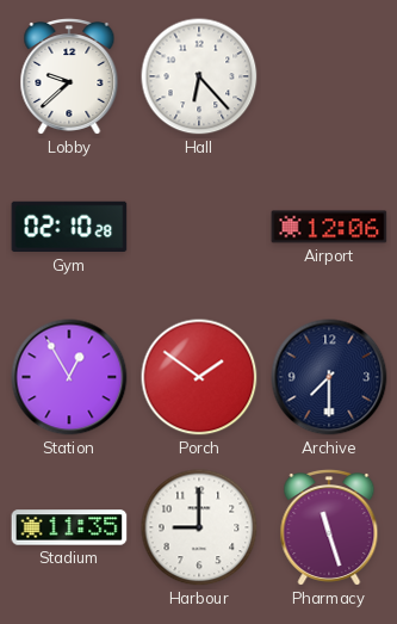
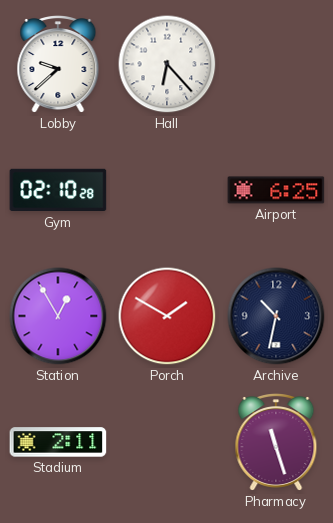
Airport: 12:06 -> 6:25 (276, 190)
Porch: 1:51 -> 1:50 (167, 316)
Archive: 7:30 -> 10:32 (276, 316)
Stadium: 11:35 -> 2:11 (58, 442)
Harbour: 9:00 -> none (199, 527)
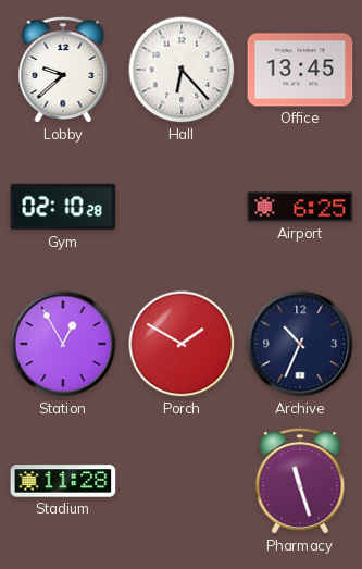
Office: none -> 13:45 (300, 70)
Archive: 10:32 -> 10:34 (300, 344)
Stadium: 2:11 -> 11:28 (63, 481)
